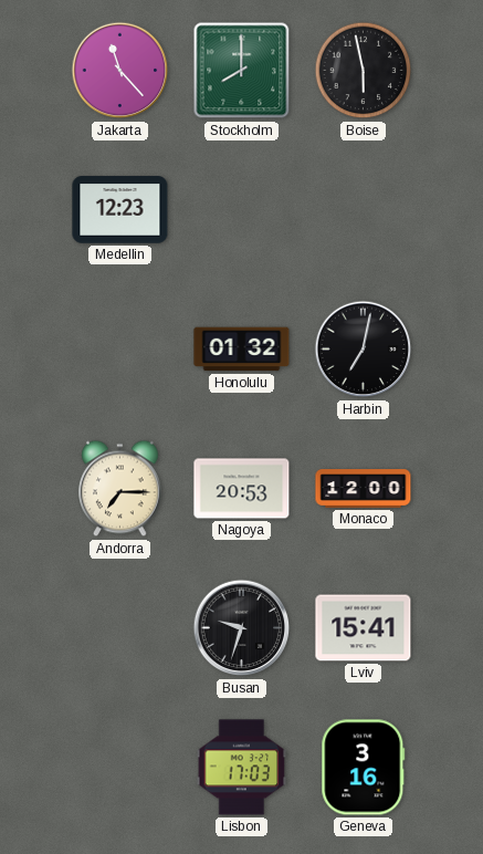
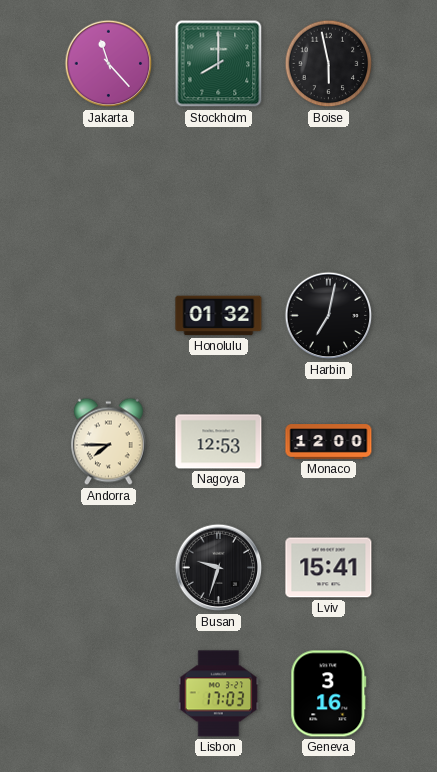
Medellin: 12:23 -> none (120, 210)
Andorra: 7:15 -> 7:45 (109, 442)
Nagoya: 20:53 -> 12:53 (219, 442)
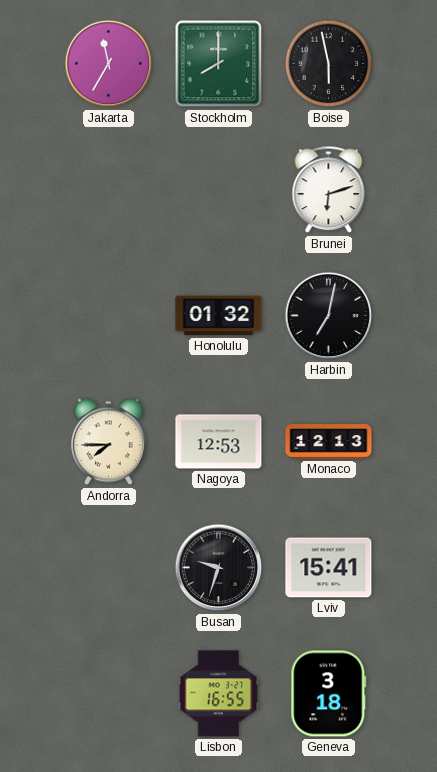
Jakarta: 11:23 -> 11:35 (109, 64)
Brunei: none -> 6:12 (329, 190)
Monaco: 12:00 -> 12:13 (329, 442)
Lisbon: 17:03 -> 16:55 (219, 694)
Geneva: 3:16 -> 3:18 (329, 694)
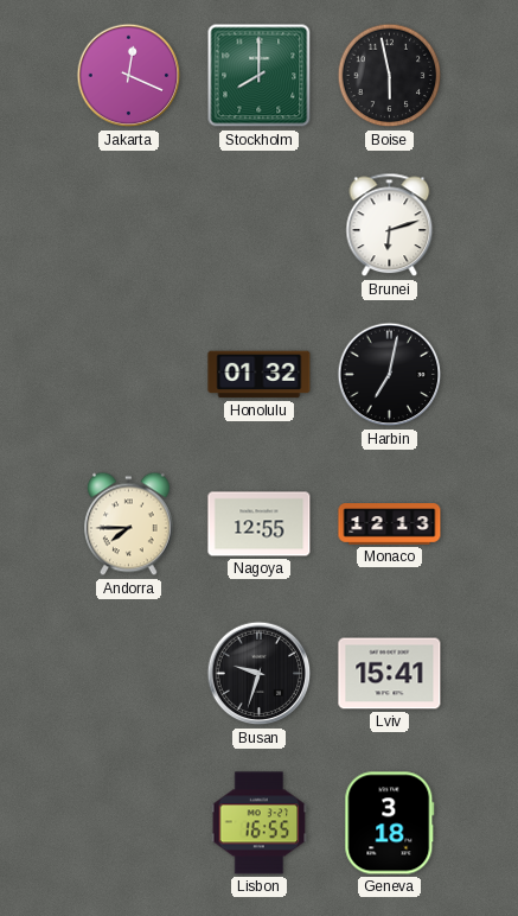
Jakarta: 11:35 -> 12:19 (129, 76)
Nagoya: 12:53 -> 12:55 (260, 524)
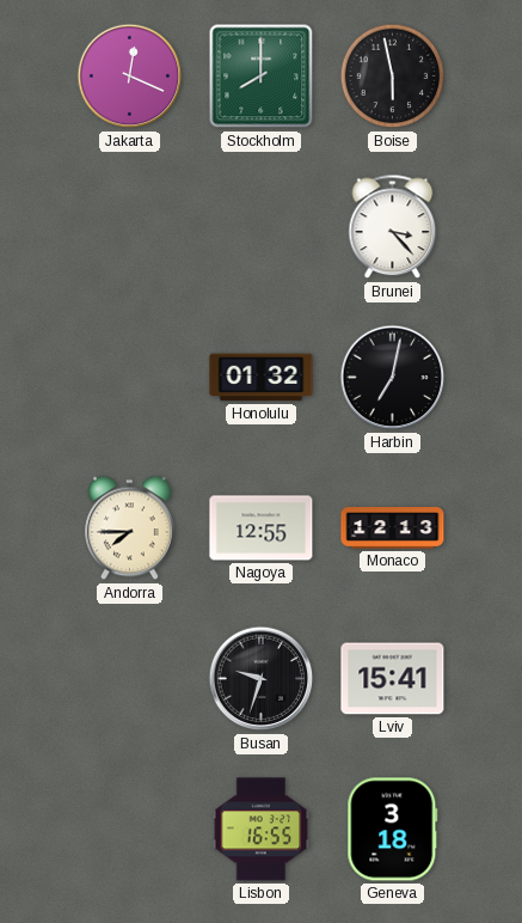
Brunei: 6:12 -> 3:23 (393, 227)
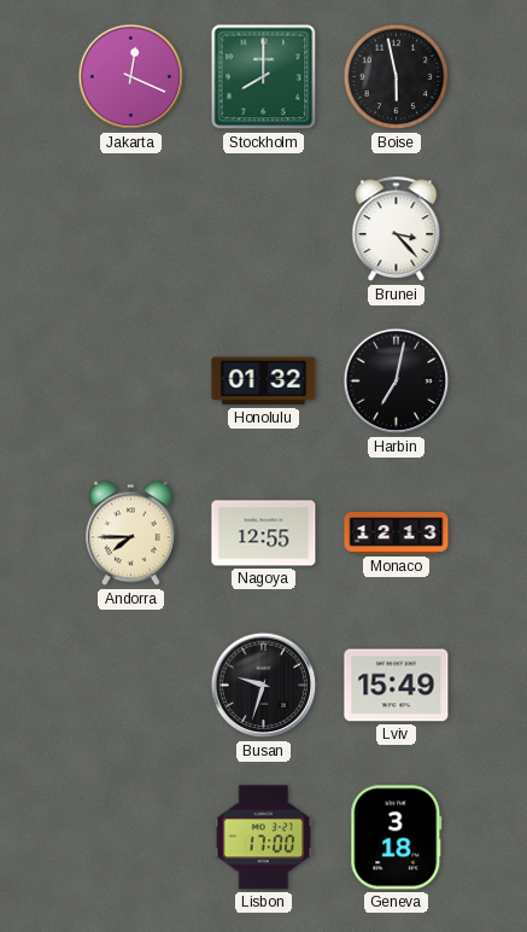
Lviv: 15:41 -> 15:49 (397, 686)
Lisbon: 16:55 -> 17:00 (264, 838)
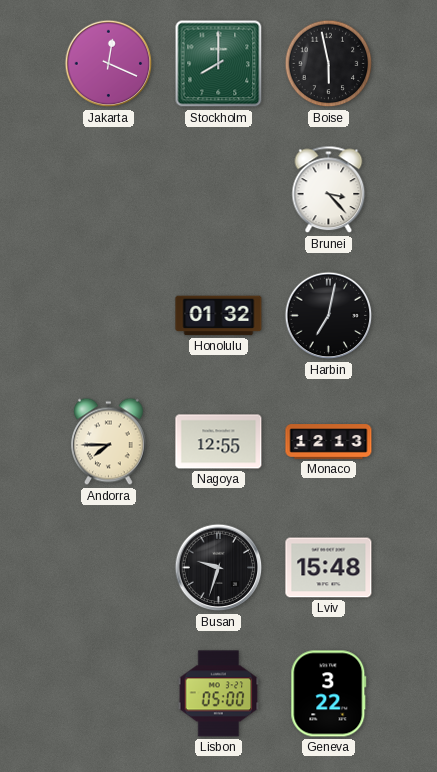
Lviv: 15:49 -> 15:48 (329, 568)
Lisbon: 17:00 -> 05:00 (219, 694)
Geneva: 3:18 -> 3:22 (329, 694)
